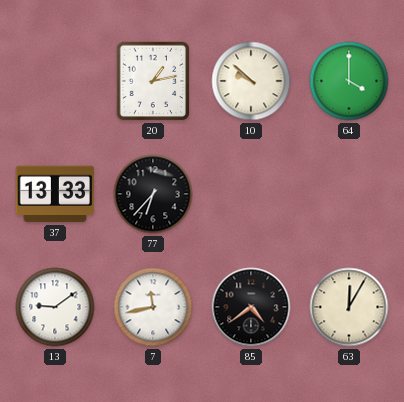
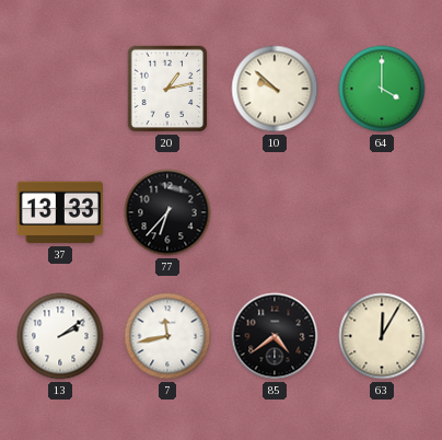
13: 9:09 -> 2:09 (60, 336)
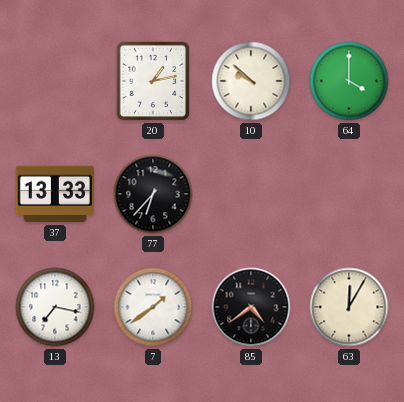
13: 2:09 -> 7:17 (55, 307)
7: 11:43 -> 1:39 (153, 307)
